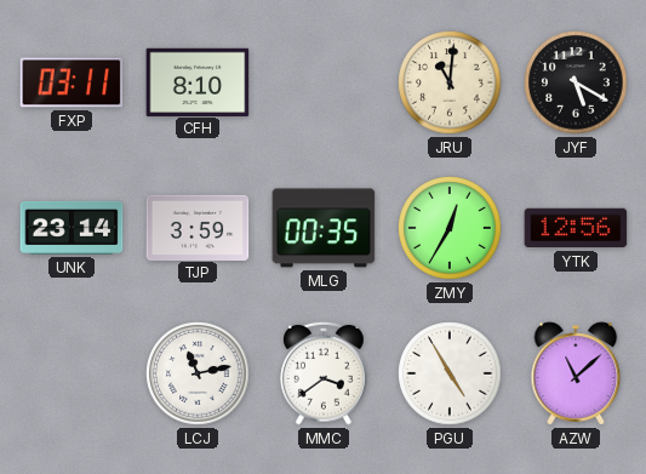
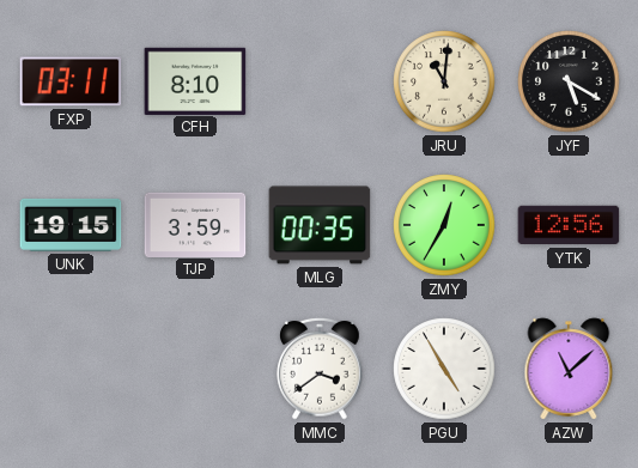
UNK: 23:14 -> 19:15 (71, 225)
LCJ: 11:13 -> none (198, 373)
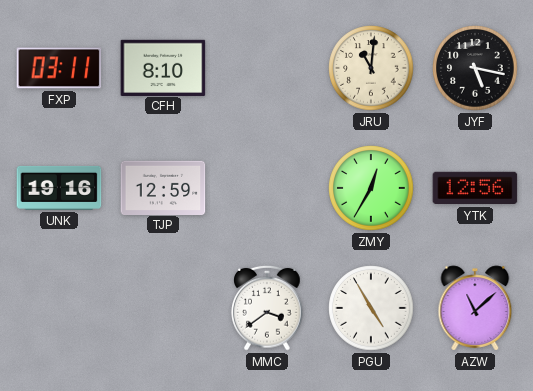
JYF: 5:20 -> 5:17 (475, 68)
UNK: 19:15 -> 19:16 (59, 188)
TJP: 3:59 -> 12:59 (163, 187)
MLG: 00:35 -> none (320, 225)
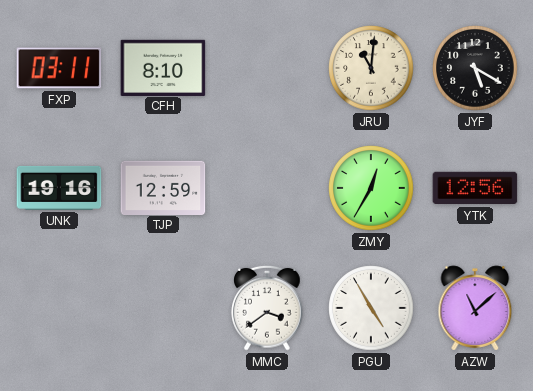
JYF: 5:17 -> 5:20 (475, 68)
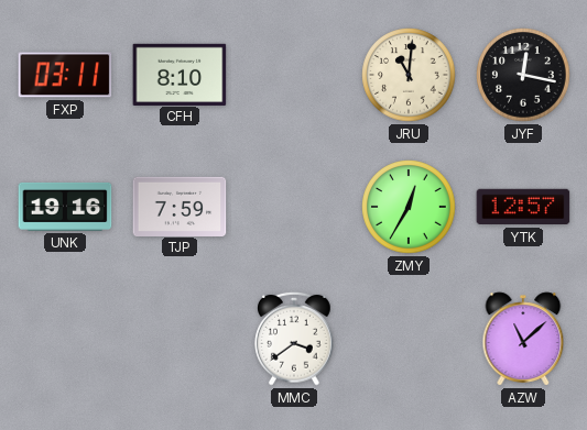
JYF: 5:20 -> 12:17 (523, 75)
TJP: 12:59 -> 7:59 (180, 206)
YTK: 12:56 -> 12:57 (523, 207)
PGU: 4:55 -> none (371, 308)
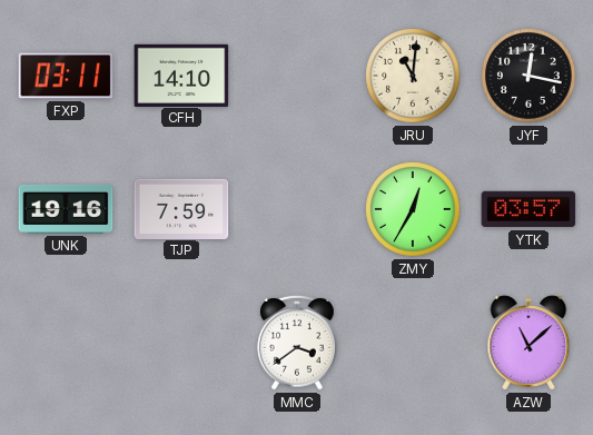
CFH: 8:10 -> 14:10 (181, 75)
YTK: 12:57 -> 03:57 (528, 209)
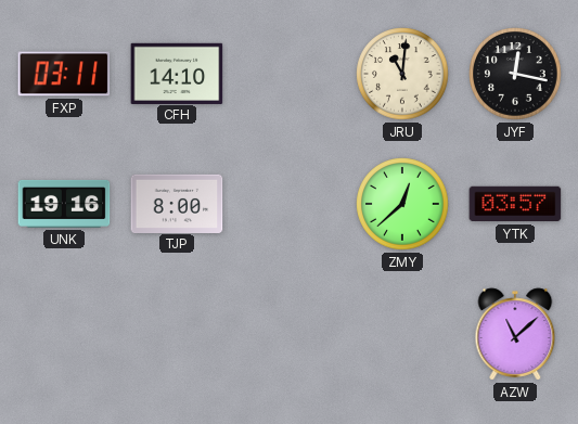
TJP: 7:59 -> 8:00 (177, 203)
ZMY: 12:35 -> 12:38 (402, 204)
MMC: 3:39 -> none (297, 343)
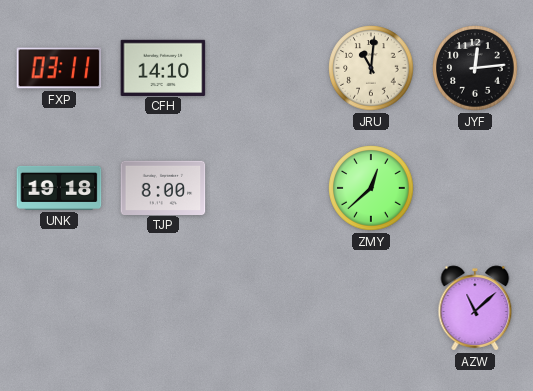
JYF: 12:17 -> 12:14 (475, 68)
UNK: 19:16 -> 19:18 (59, 188)
YTK: 03:57 -> none (515, 204)
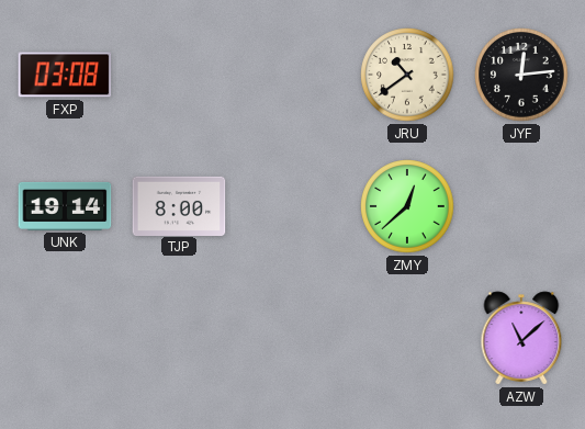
FXP: 03:11 -> 03:08 (65, 75)
CFH: 14:10 -> none (163, 67)
JRU: 11:01 -> 10:39 (407, 75)
UNK: 19:18 -> 19:14 (65, 206)
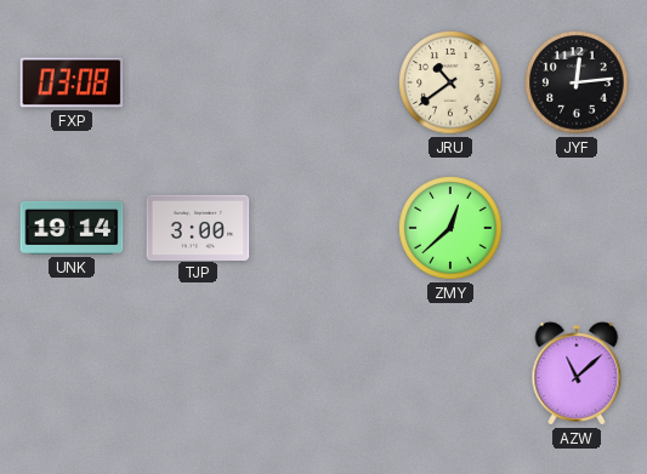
TJP: 8:00 -> 3:00 (198, 227)
